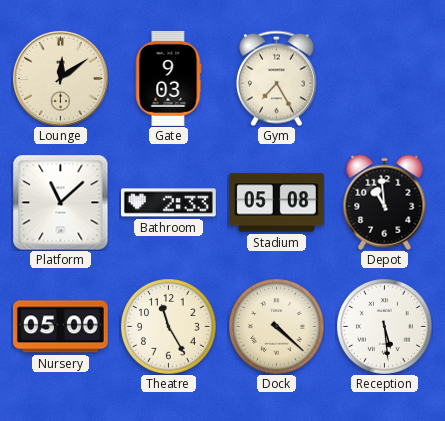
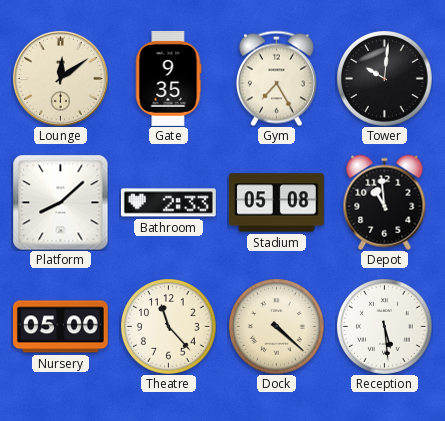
Gate: 9:03 -> 9:35 (168, 78)
Tower: none -> 10:01 (385, 79)
Platform: 11:08 -> 8:08 (60, 202)
Theatre: 11:25 -> 11:23 (169, 327)
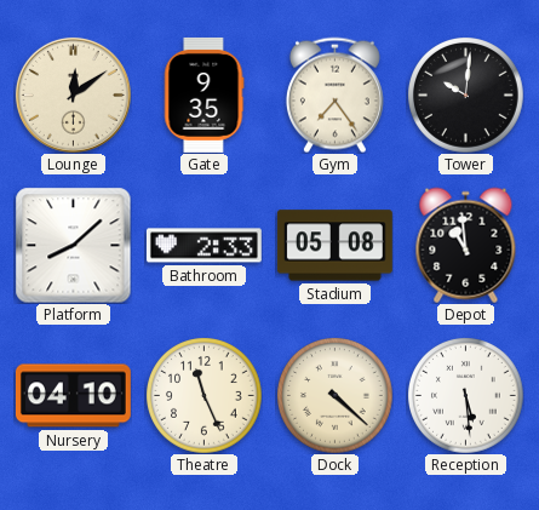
Gym: 7:25 -> 7:24 (334, 94)
Nursery: 05:00 -> 04:10 (73, 396)
Theatre: 11:23 -> 11:26 (205, 396)
